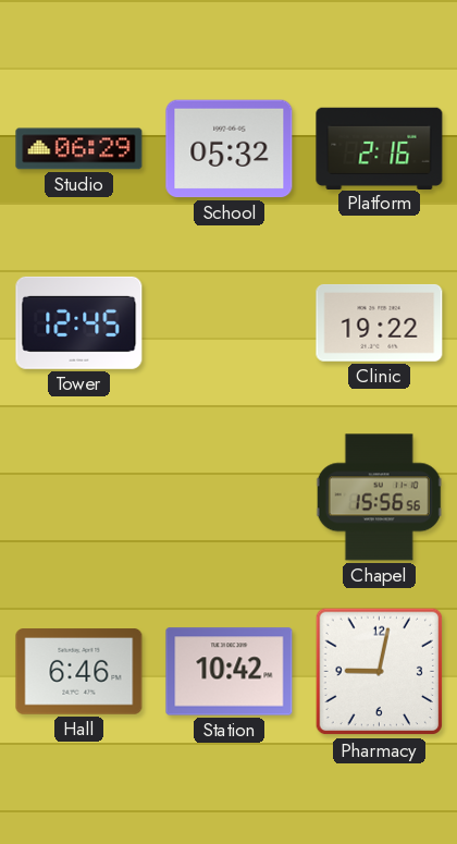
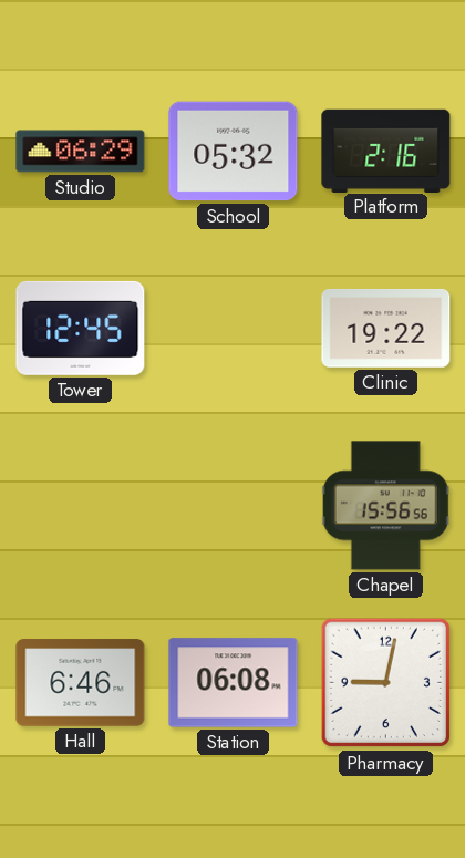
Station: 10:42 -> 06:08 (234, 683)
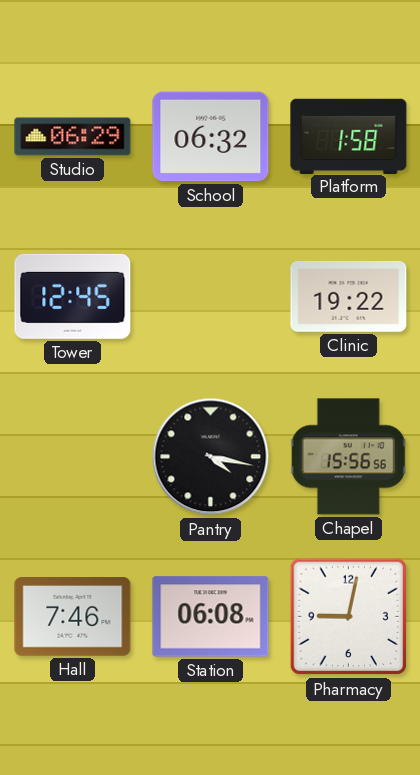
School: 05:32 -> 06:32 (211, 137)
Platform: 2:16 -> 1:58 (349, 136)
Pantry: none -> 4:17 (211, 457)
Hall: 6:46 -> 7:46 (73, 617)
